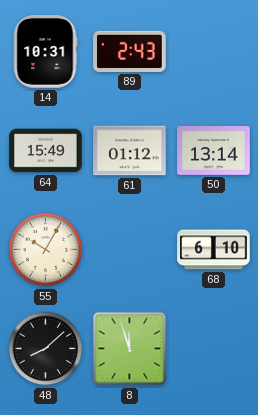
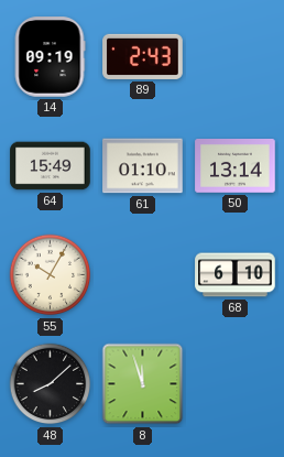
14: 10:31 -> 09:19 (50, 57)
61: 01:12 -> 01:10 (143, 166)
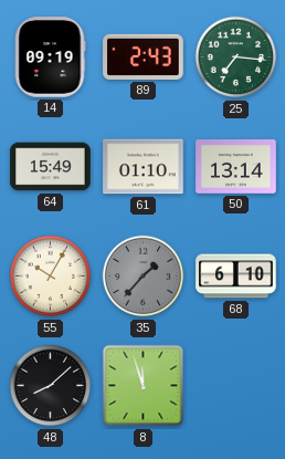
25: none -> 7:16 (236, 58)
35: none -> 1:37 (144, 277)
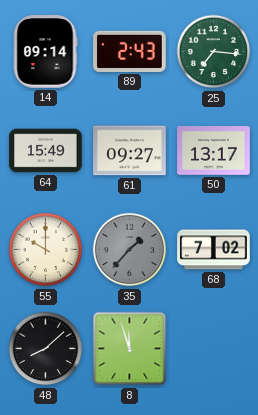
14: 09:19 -> 09:14 (45, 52)
61: 01:10 -> 09:27 (130, 151)
50: 13:14 -> 13:17 (214, 151)
55: 10:05 -> 10:00 (46, 250)
68: 6:10 -> 7:02 (214, 250)
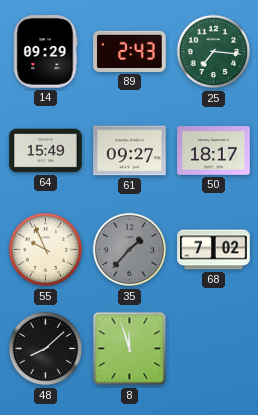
14: 09:14 -> 09:29 (45, 52)
50: 13:17 -> 18:17 (214, 151)
55: 10:00 -> 9:56 (46, 250)
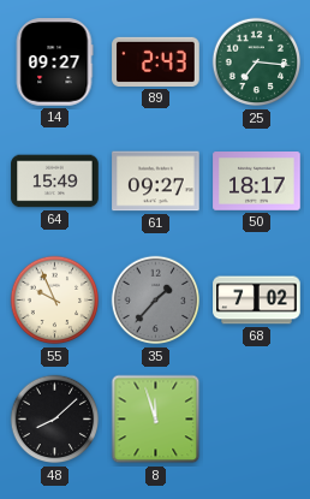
14: 09:29 -> 09:27 (54, 63)
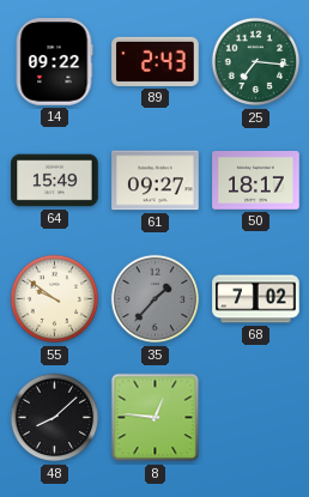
14: 09:27 -> 09:22 (54, 62)
55: 9:56 -> 9:51 (55, 299)
8: 11:57 -> 12:46 (156, 418)
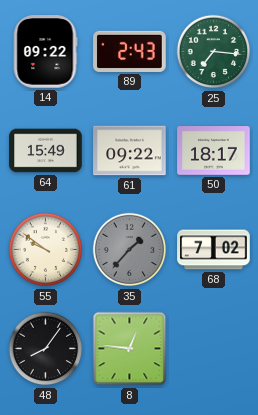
61: 09:27 -> 09:22 (130, 151)
48: 8:08 -> 8:06 (46, 349)
